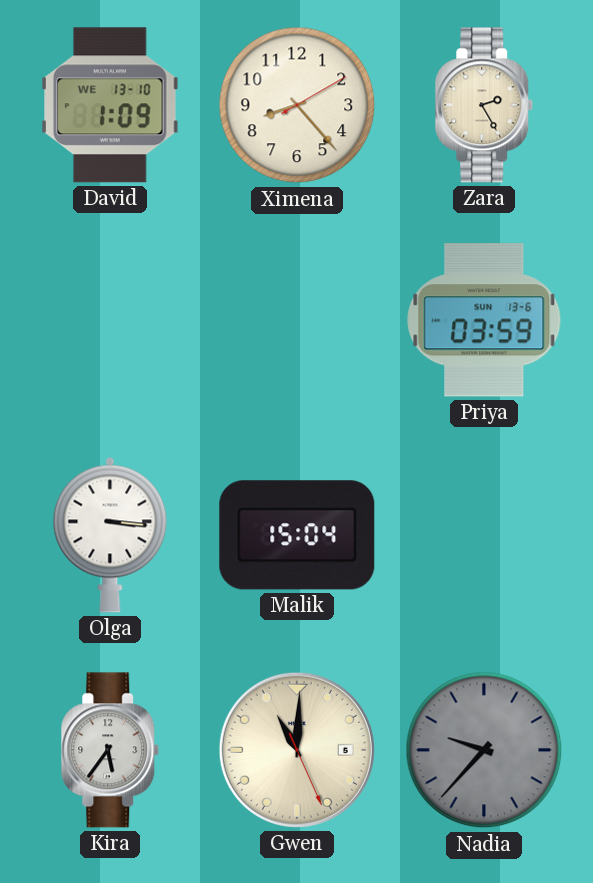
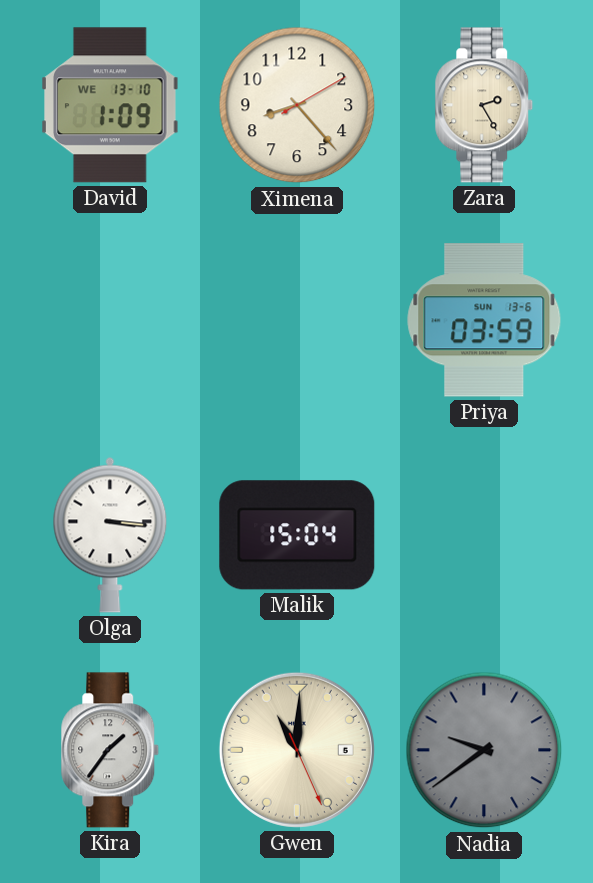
Kira: 5:36 -> 1:36 (110, 750)
Nadia: 9:37 -> 9:39 (484, 750)
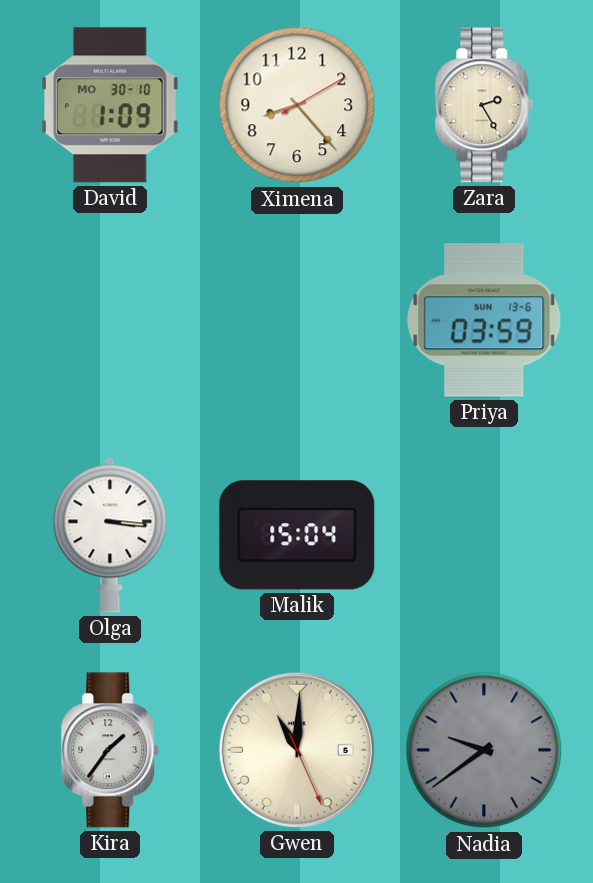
David date: WE 13-10 -> MO 30-10 (110, 105)
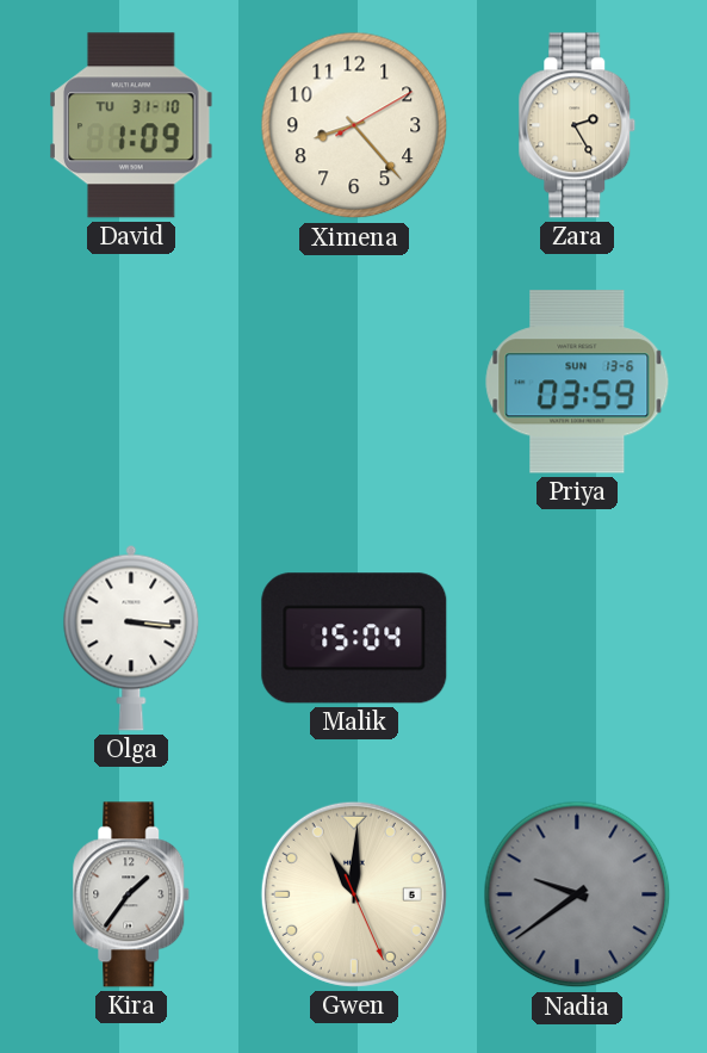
David date: MO 30-10 -> TU 31-10 (131, 125)
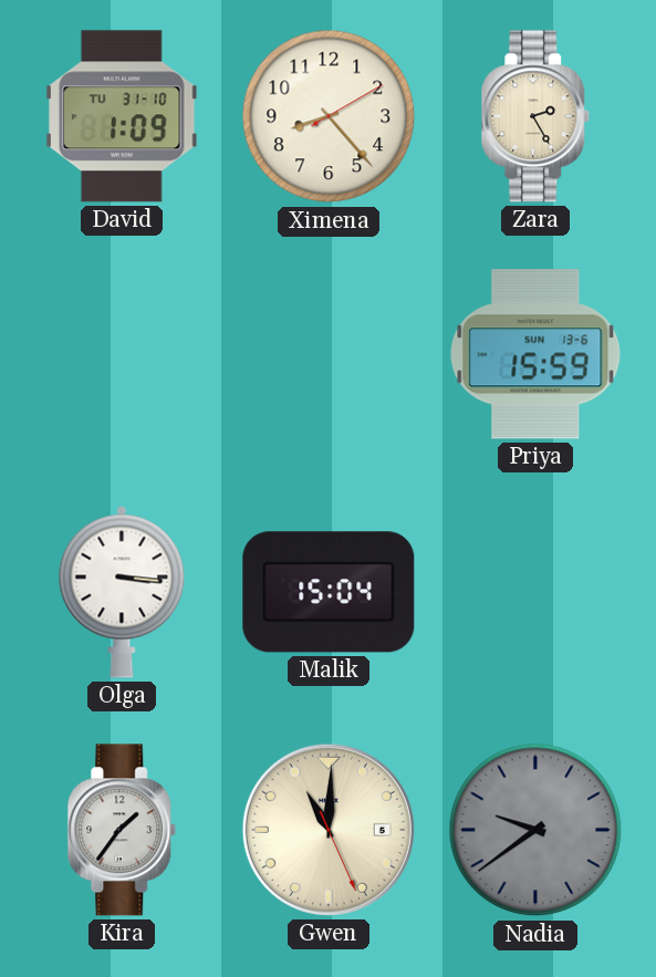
Priya: 03:59 -> 15:59 (535, 354)
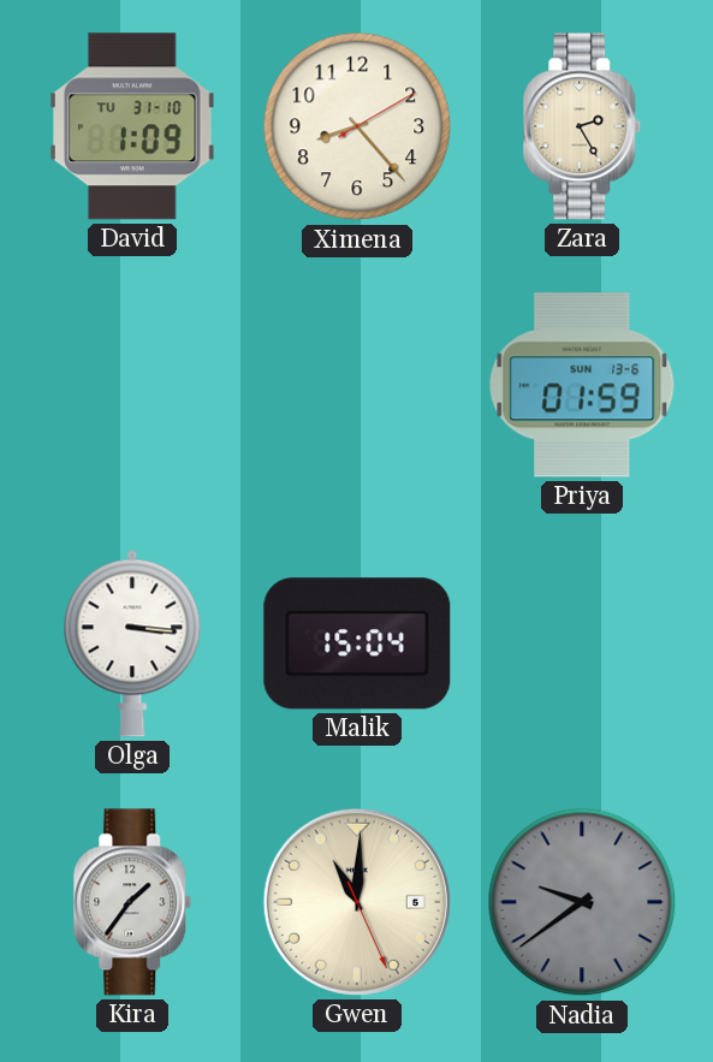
Priya: 15:59 -> 01:59 (582, 385)
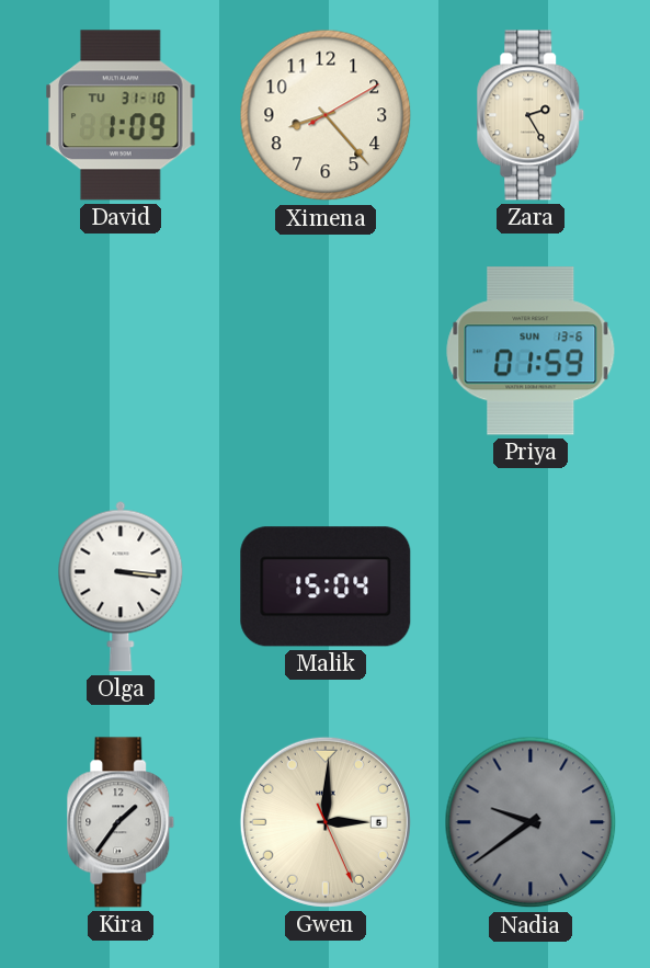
Gwen: 11:00 -> 3:00 (326, 822)
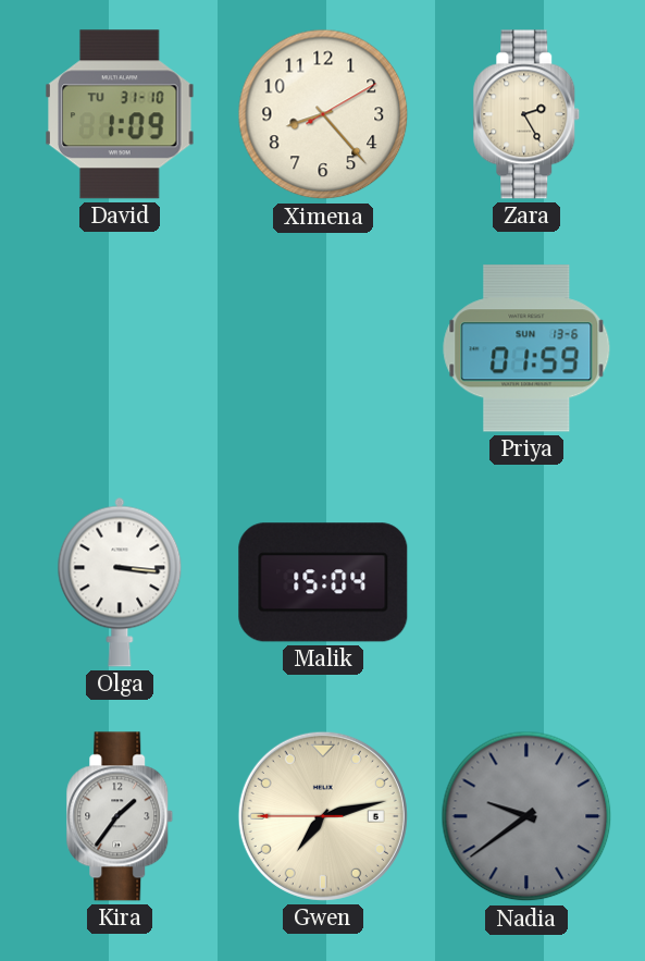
Gwen: 3:00 -> 7:12 (323, 816)
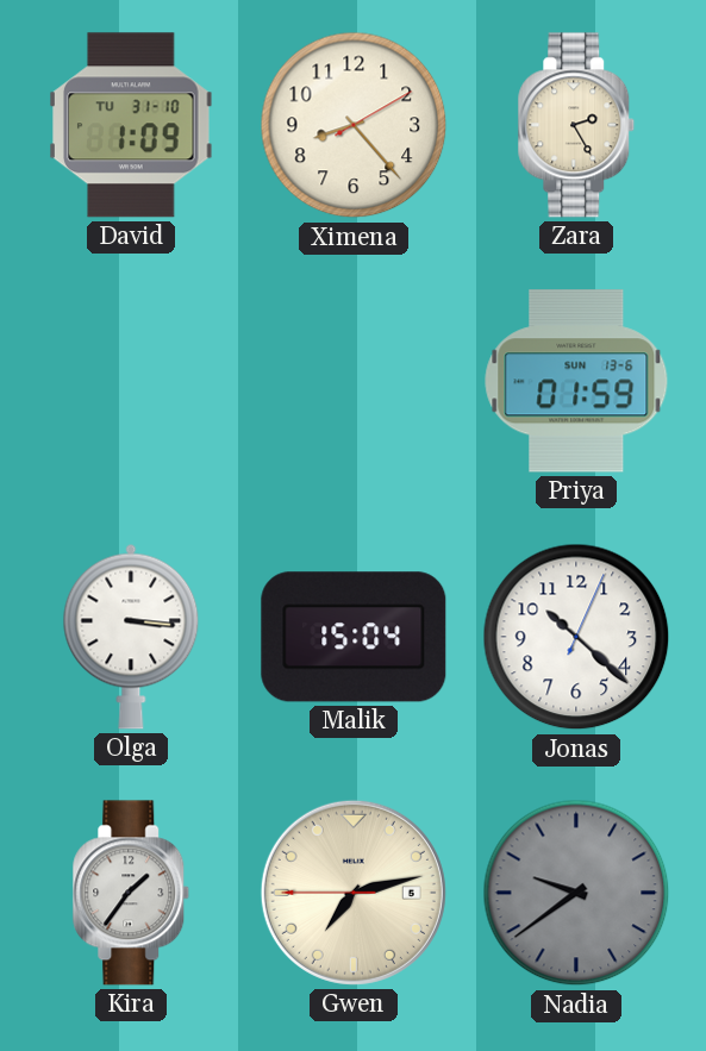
Jonas: none -> 10:22 (576, 637)
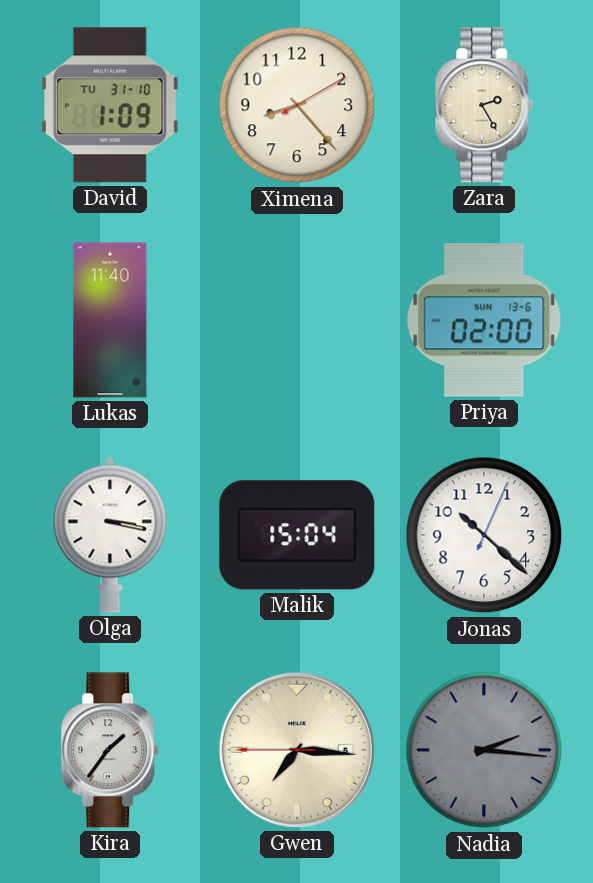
Lukas: none -> 11:40 (110, 320)
Priya: 01:59 -> 02:00 (484, 320)
Olga: 3:16 -> 3:17 (110, 535)
Gwen: 7:12 -> 7:15 (297, 750)
Nadia: 9:39 -> 2:16 (484, 750)
